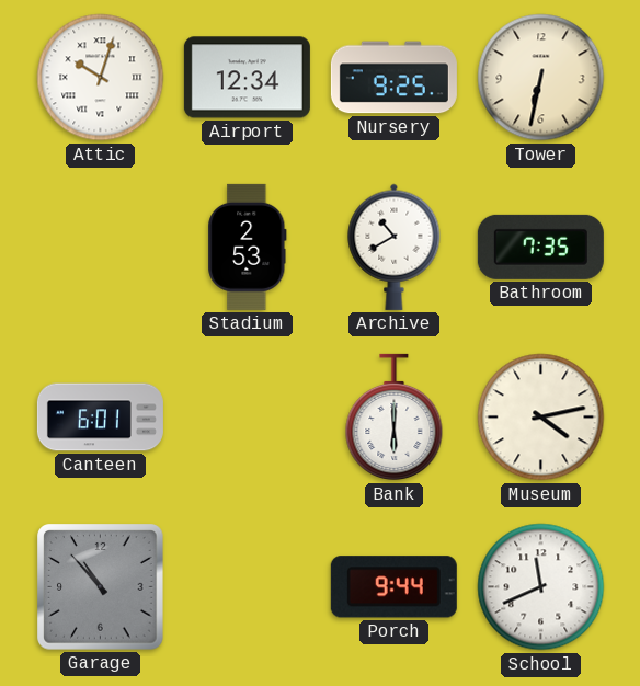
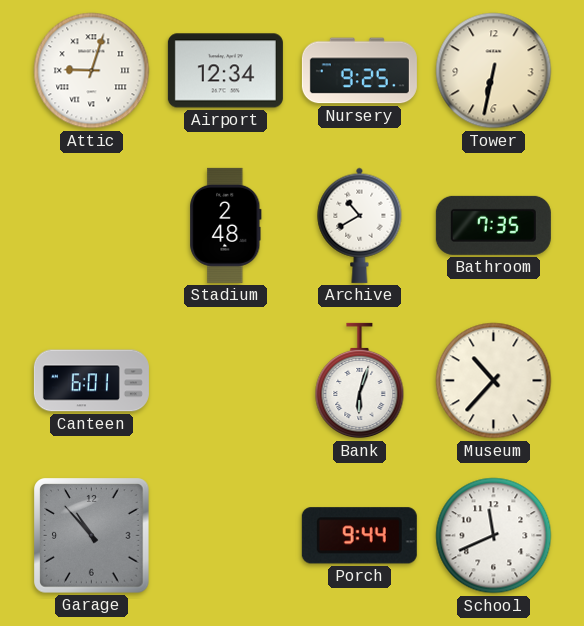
Attic: 10:03 -> 9:03 (92, 71)
Stadium: 2:53 -> 2:48 (226, 225)
Bank: 6:00 -> 6:03 (360, 381)
Museum: 4:13 -> 10:37 (494, 381)
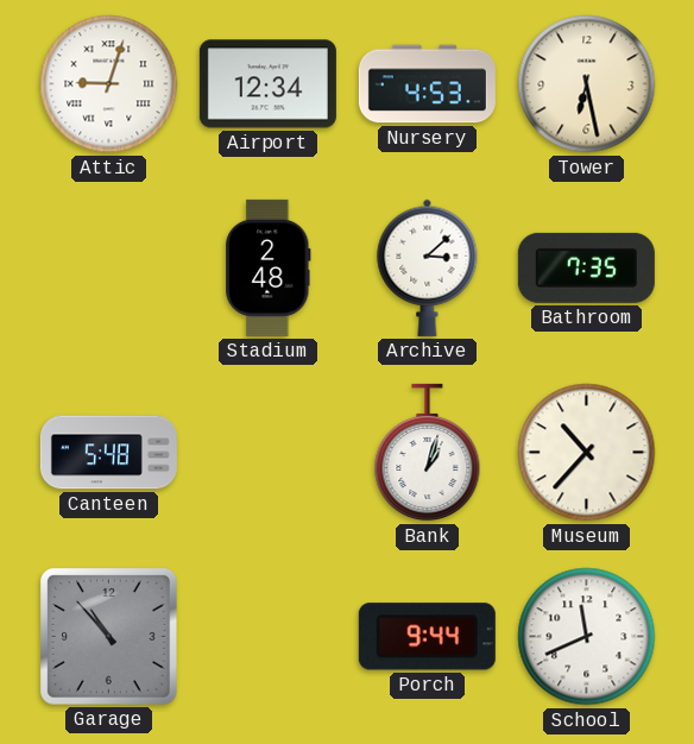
Nursery: 9:25 -> 4:53 (427, 84)
Tower: 6:32 -> 6:28 (587, 84)
Archive: 10:40 -> 3:08 (428, 267)
Canteen: 6:01 -> 5:48 (108, 453)
Bank: 6:03 -> 1:03 (428, 453)
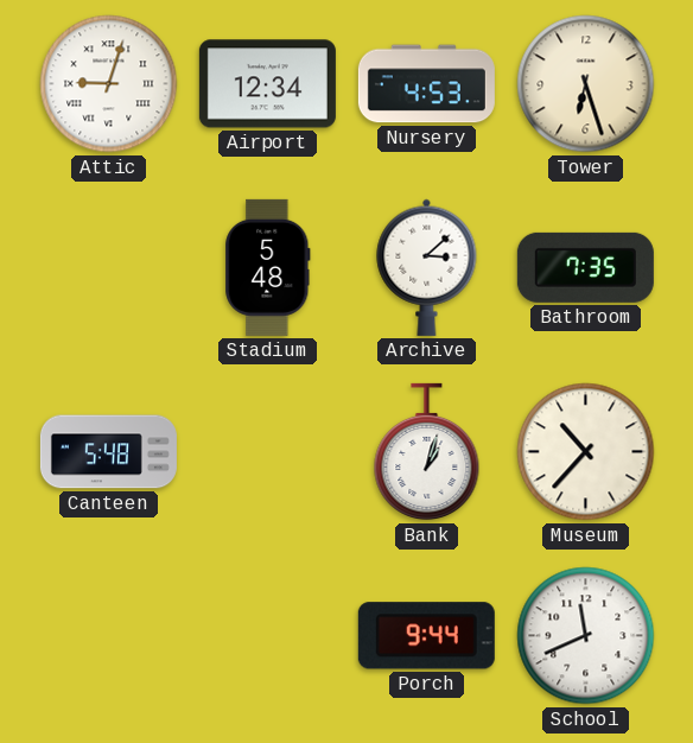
Tower: 6:28 -> 6:27 (586, 84)
Stadium: 2:48 -> 5:48 (268, 267)
Garage: 10:53 -> none (109, 637)
